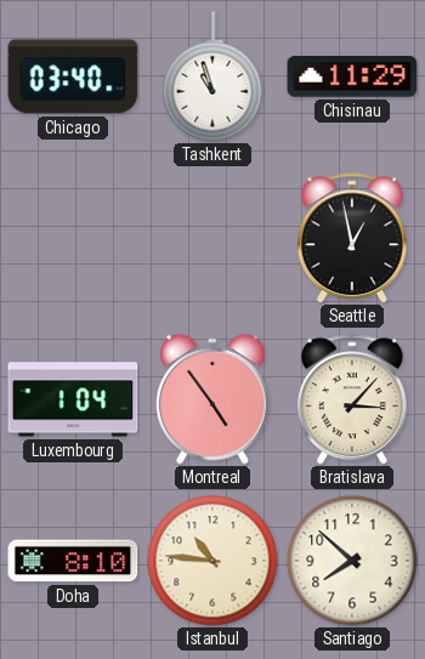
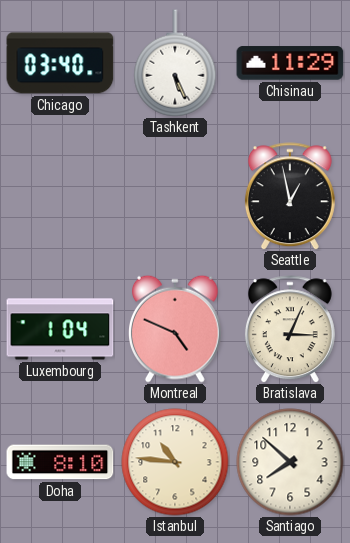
Tashkent: 10:57 -> 5:26 (175, 63)
Montreal: 4:54 -> 4:49 (176, 329)
Bratislava: 3:07 -> 3:04 (290, 329)
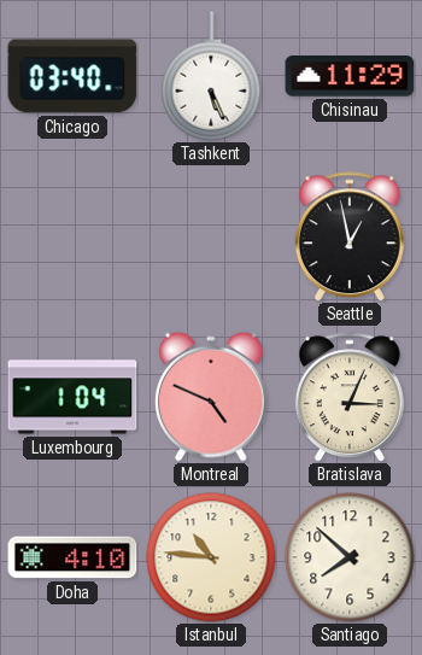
Doha: 8:10 -> 4:10 (72, 557)
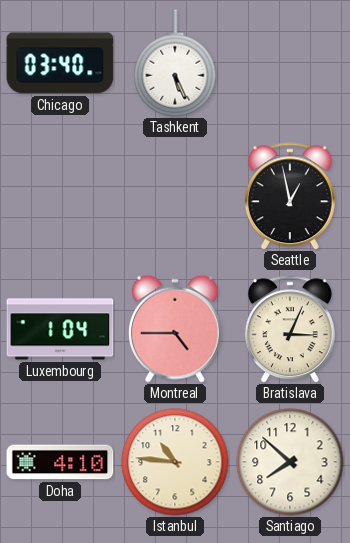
Chisinau: 11:29 -> none (350, 76)
Montreal: 4:49 -> 4:45 (176, 329)
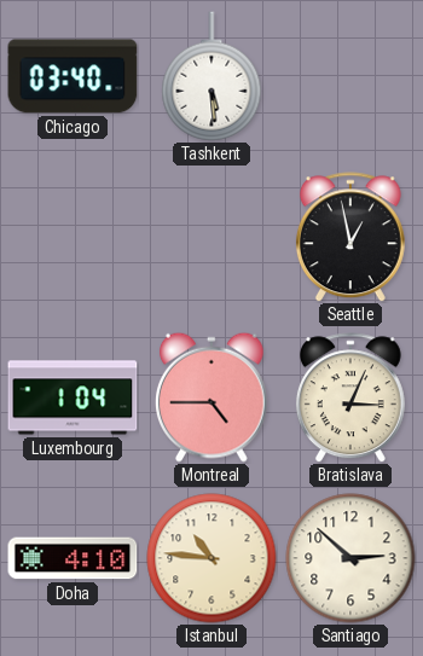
Tashkent: 5:26 -> 5:29 (211, 76)
Santiago: 7:52 -> 2:52 (350, 558)
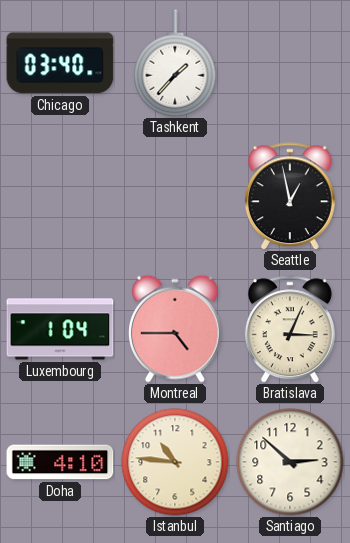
Tashkent: 5:29 -> 1:37 (175, 63)
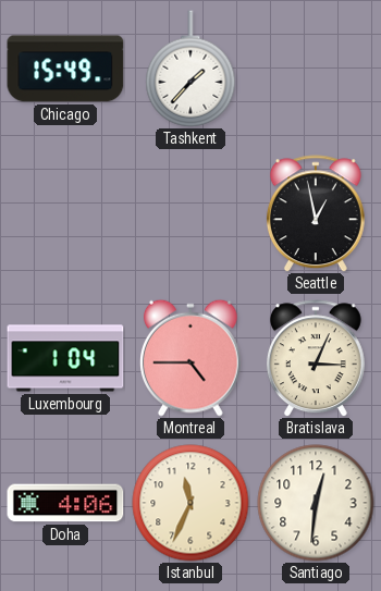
Chicago: 03:40 -> 15:49 (65, 69)
Doha: 4:10 -> 4:06 (65, 503)
Istanbul: 10:46 -> 11:34 (190, 503)
Santiago: 2:52 -> 12:31 (316, 503)
